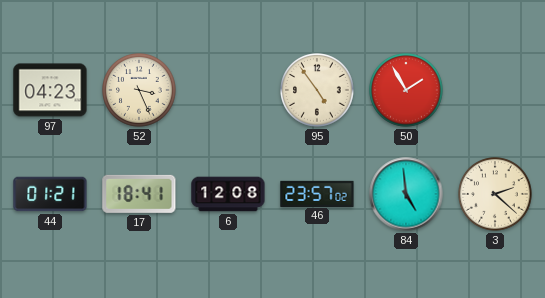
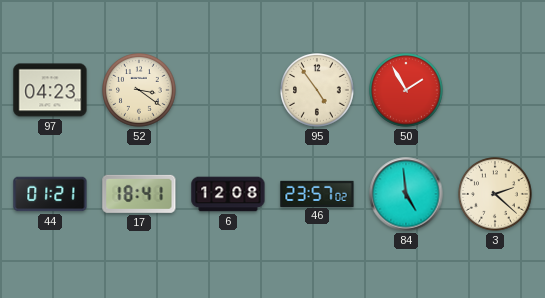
52: 3:26 -> 3:21 (140, 91)
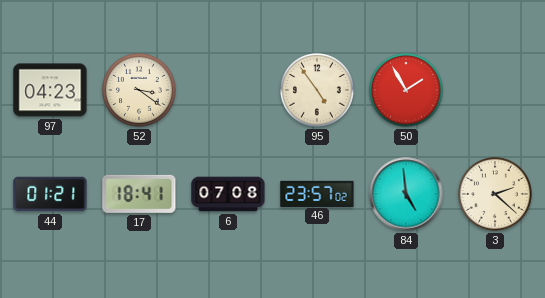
6: 12:08 -> 07:08 (228, 194)
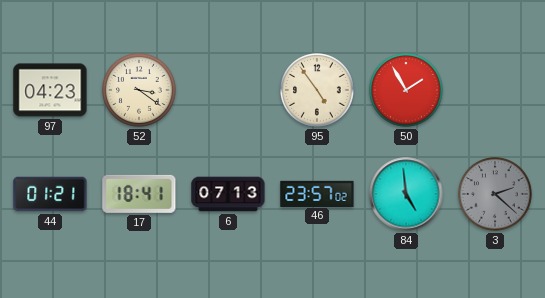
6: 07:08 -> 07:13 (228, 194)
3 dial: cream -> grey (496, 195)
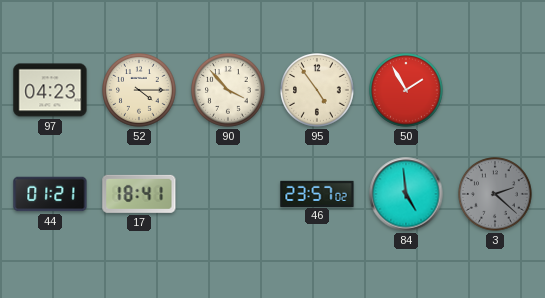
52: 3:21 -> 4:15 (140, 91)
90: none -> 3:53 (229, 91)
6: 07:13 -> none (228, 194)
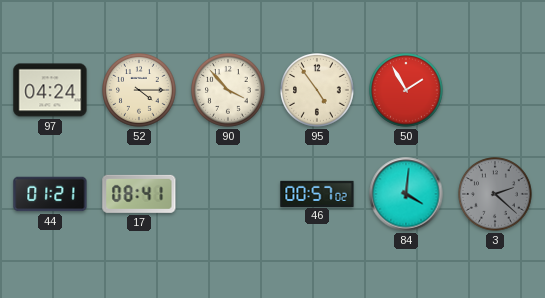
97: 04:23 -> 04:24 (50, 90)
17: 18:41 -> 08:41 (139, 194)
46: 23:57 -> 00:57 (317, 193)
84: 4:59 -> 4:01 (406, 194)
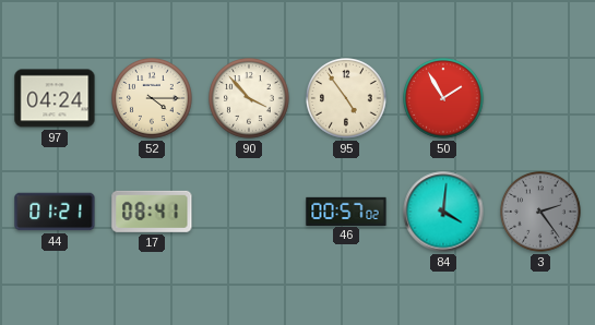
3: 2:22 -> 2:24 (542, 213)
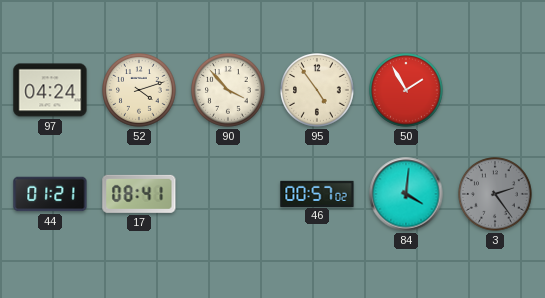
52: 4:15 -> 4:12 (140, 91)
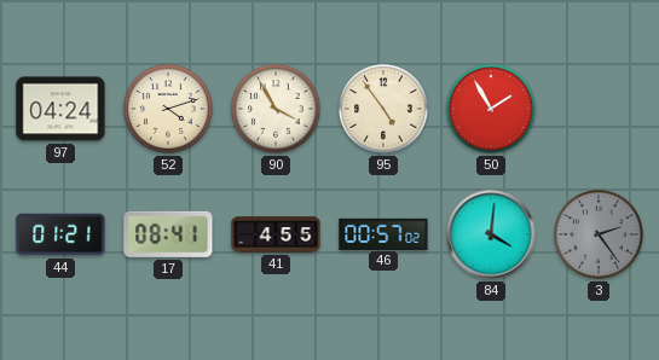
90: 3:53 -> 3:55 (277, 110)
41: none -> 4:55 (276, 234)
